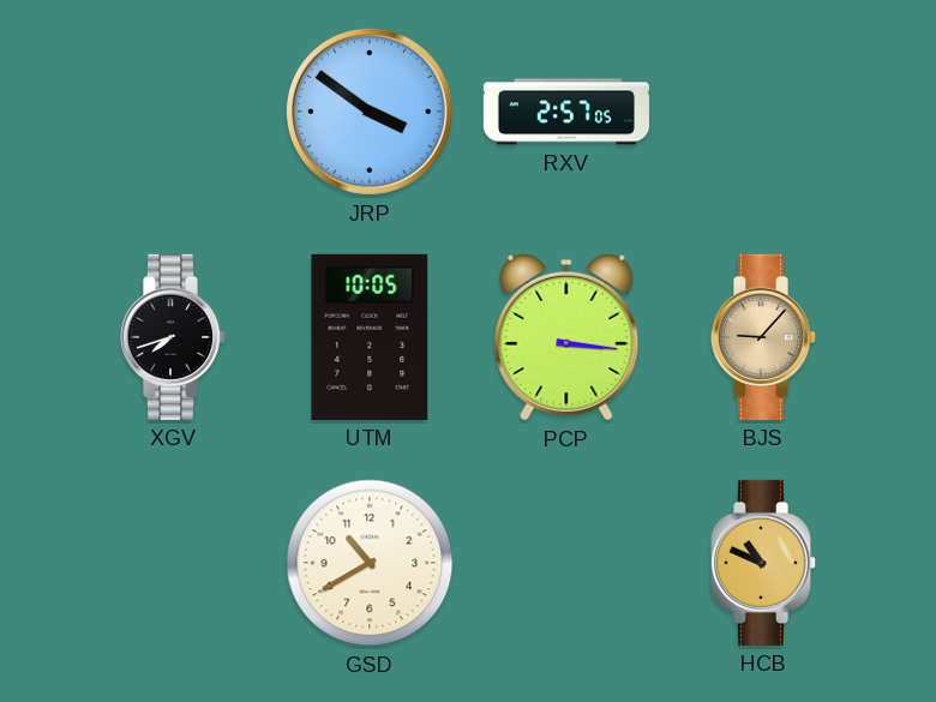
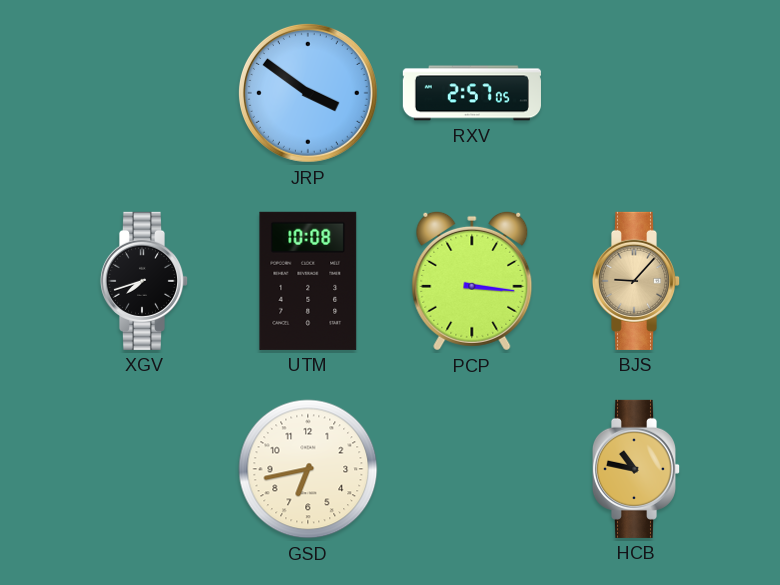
UTM: 10:05 -> 10:08 (308, 281)
GSD: 10:40 -> 6:43 (308, 469)
HCB: 10:49 -> 10:47 (636, 469)
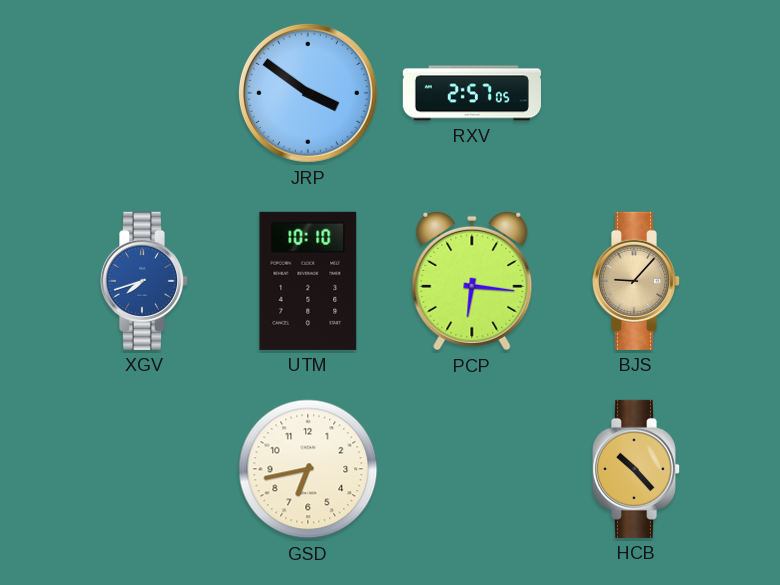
XGV dial: black -> blue (144, 281)
UTM: 10:08 -> 10:10 (308, 281)
PCP: 3:16 -> 6:16 (472, 281)
HCB: 10:47 -> 10:23 (636, 469)
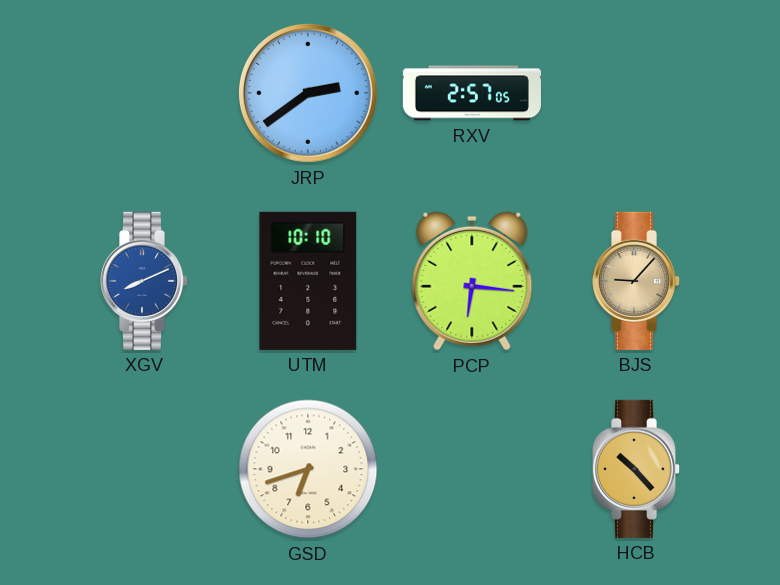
JRP: 3:51 -> 2:39 (308, 93)
XGV: 7:42 -> 8:11 (144, 281)
GSD: 6:43 -> 6:42 (308, 469)
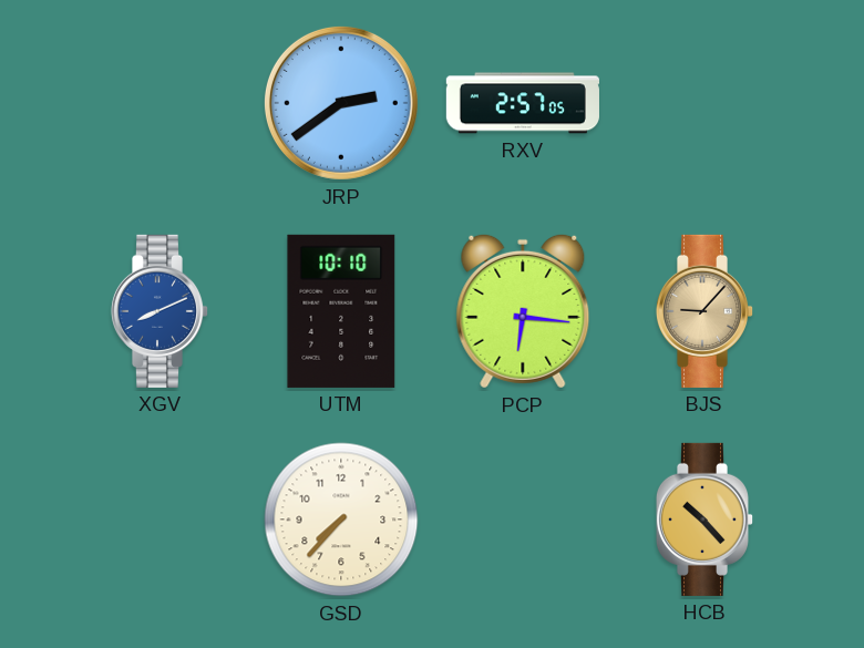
GSD: 6:42 -> 7:37 (341, 520)
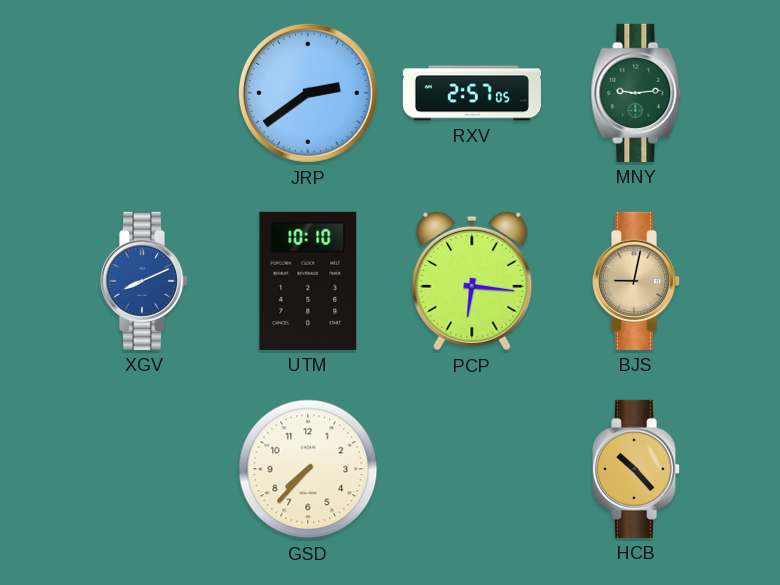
MNY: none -> 9:14 (636, 93)
BJS: 9:07 -> 9:02 (636, 281)
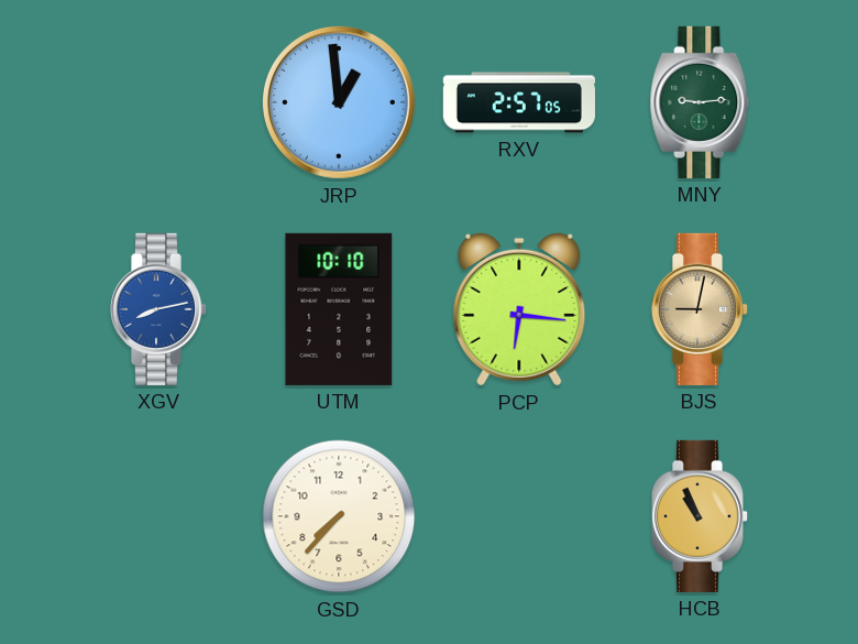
JRP: 2:39 -> 12:59 (339, 102)
XGV: 8:11 -> 8:13 (158, 309)
HCB: 10:23 -> 10:56 (700, 516)
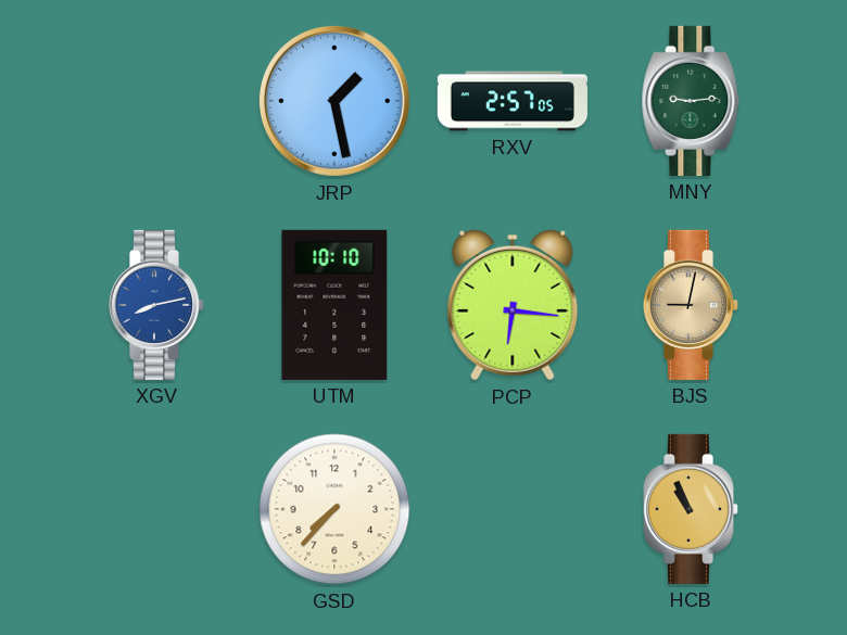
JRP: 12:59 -> 1:28 (334, 101)
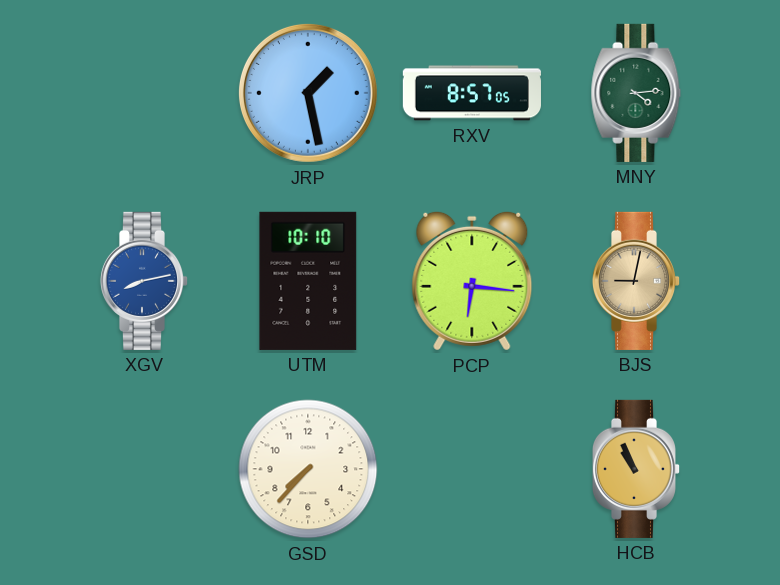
RXV: 2:57 -> 8:57 (472, 93)
MNY: 9:14 -> 4:14 (636, 93)
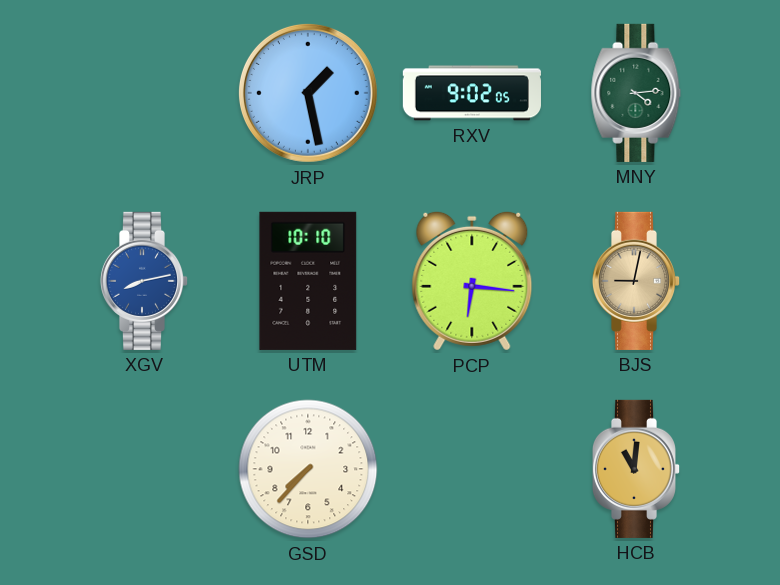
RXV: 8:57 -> 9:02 (472, 93)
HCB: 10:56 -> 11:01 (636, 469)
